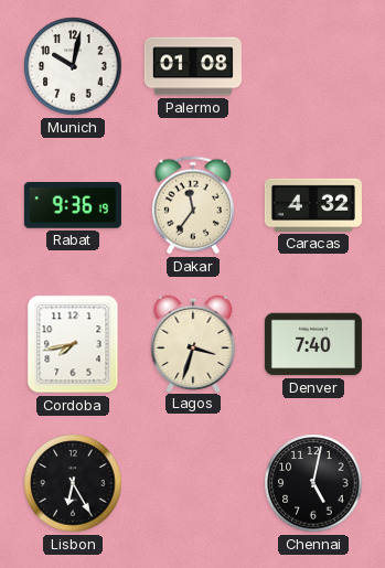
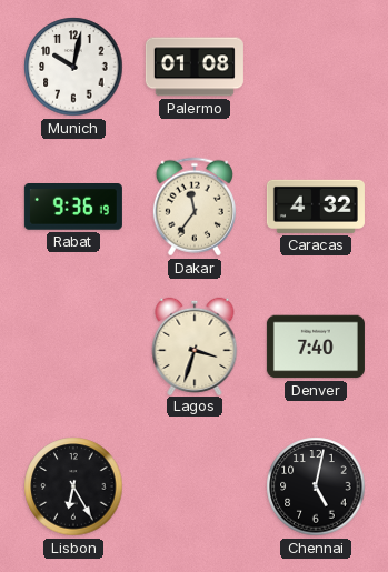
Cordoba: 7:43 -> none (73, 344)
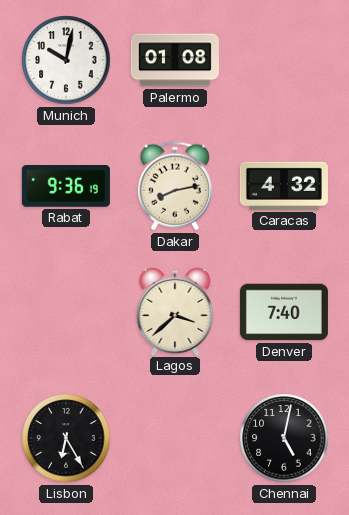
Dakar: 11:36 -> 8:13 (175, 186)
Lagos: 3:33 -> 3:38 (175, 311)
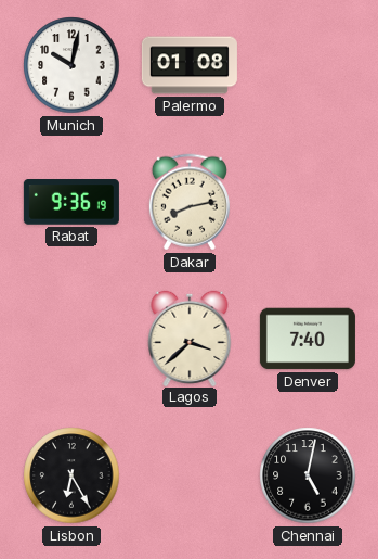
Caracas: 4:32 -> none (284, 186)
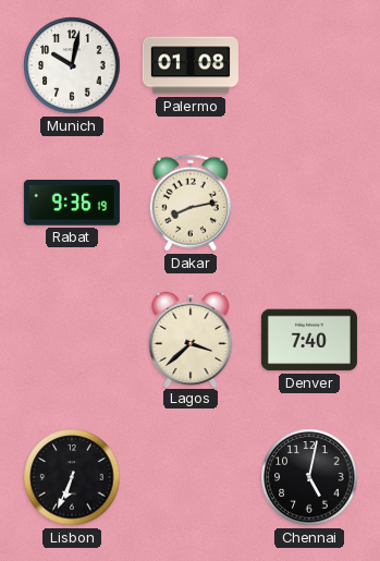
Lisbon: 6:25 -> 6:34 (72, 477)
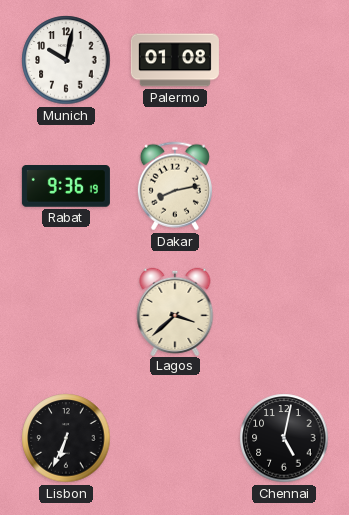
Denver: 7:40 -> none (309, 340)
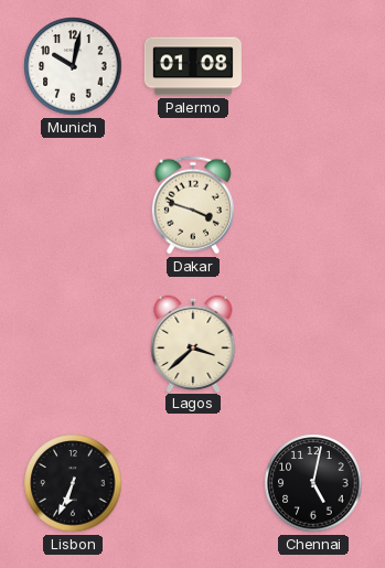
Rabat: 9:36 -> none (66, 186)
Dakar: 8:13 -> 3:48 (193, 205)
